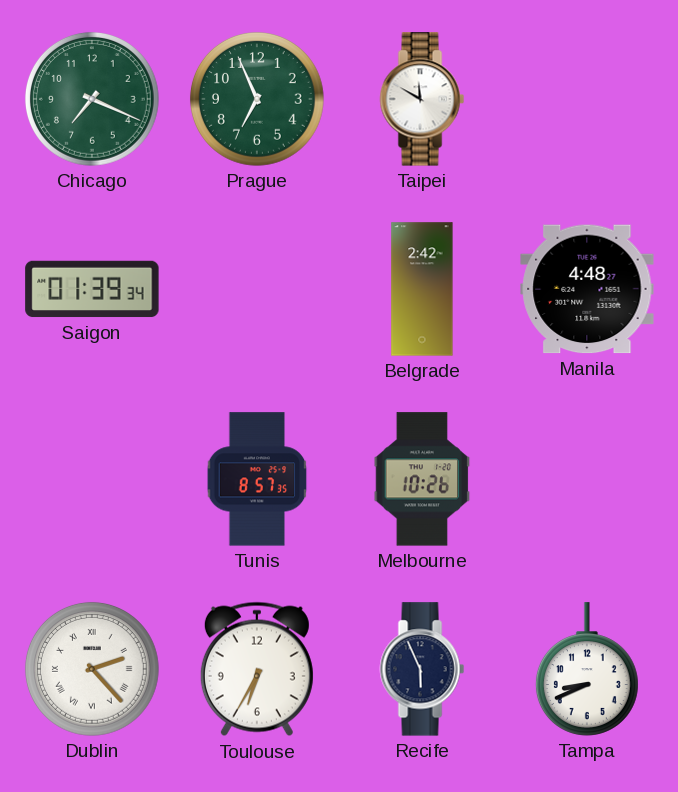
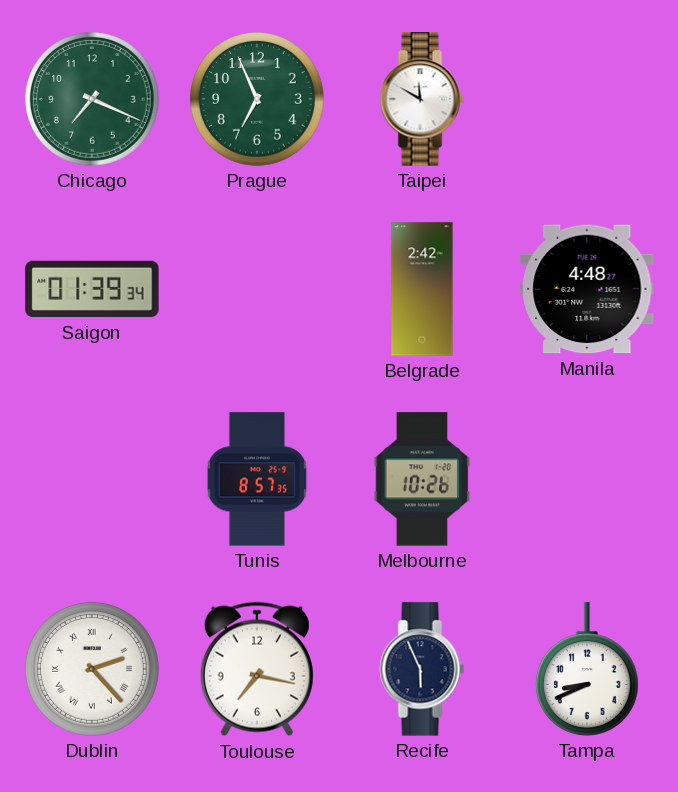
Toulouse: 6:35 -> 7:17 (257, 669)
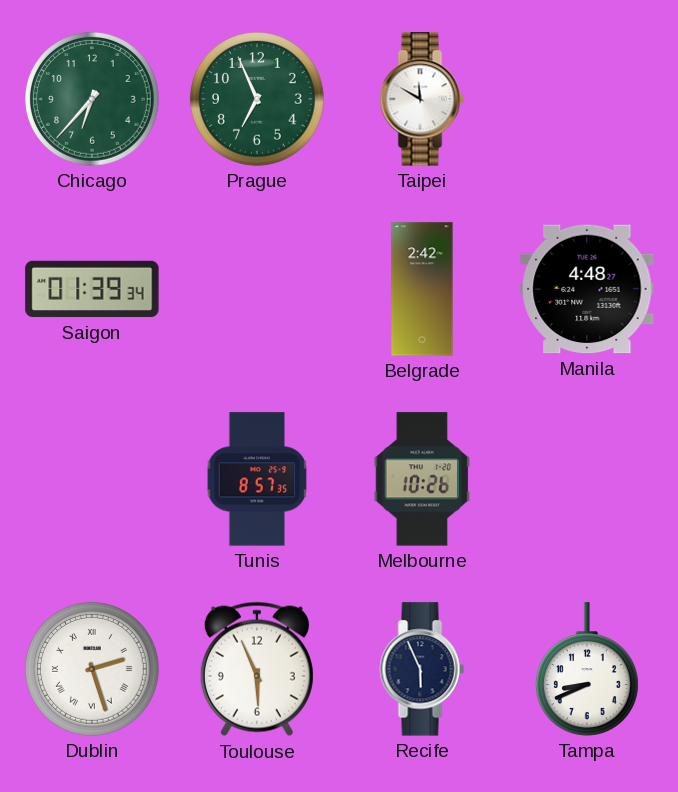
Chicago: 7:19 -> 6:37 (92, 99)
Dublin: 2:23 -> 2:27 (92, 669)
Toulouse: 7:17 -> 5:56 (257, 669)
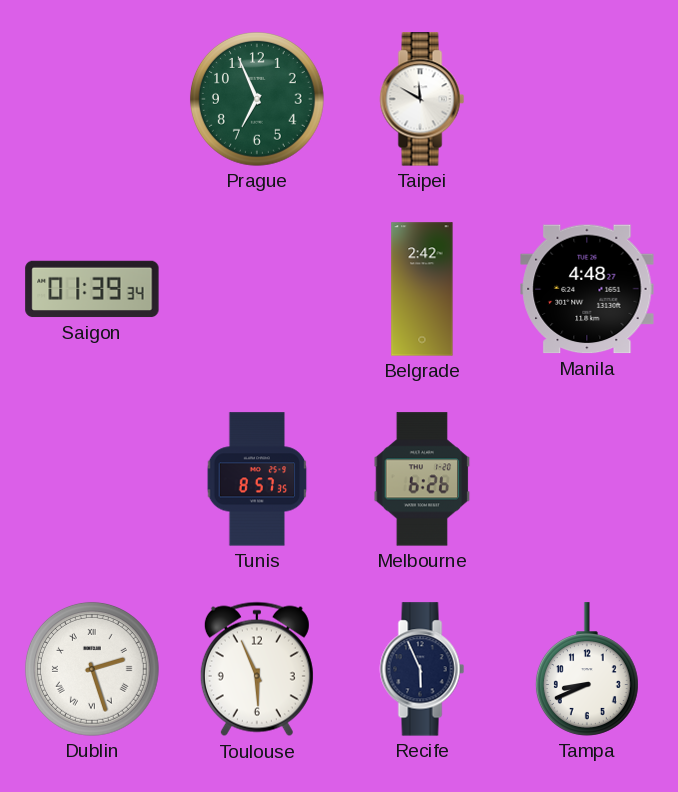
Chicago: 6:37 -> none (92, 99)
Melbourne: 10:26 -> 6:26 (422, 479)
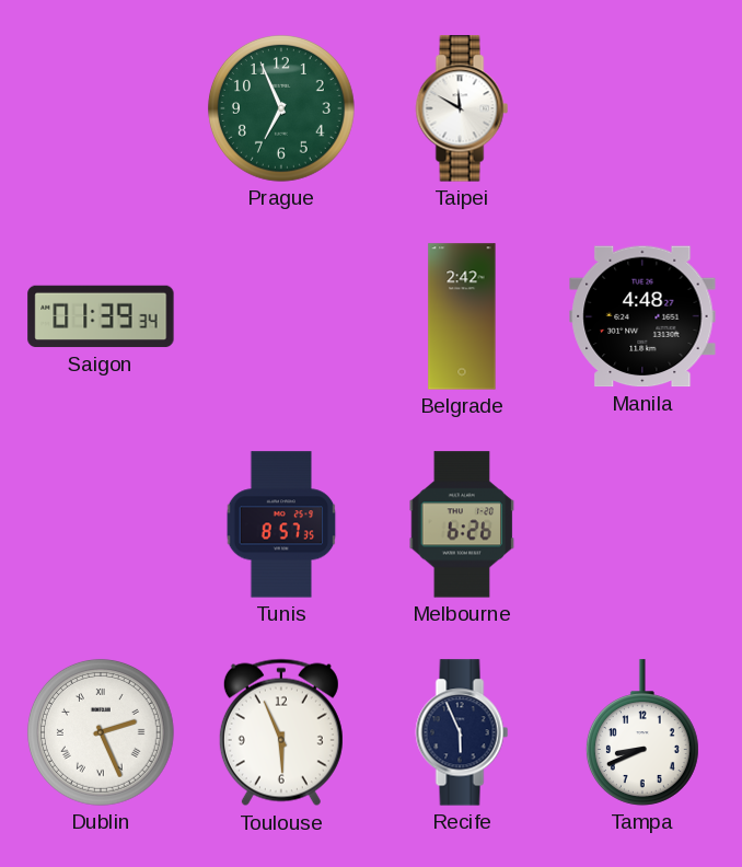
Dublin: 2:27 -> 2:26 (101, 732)
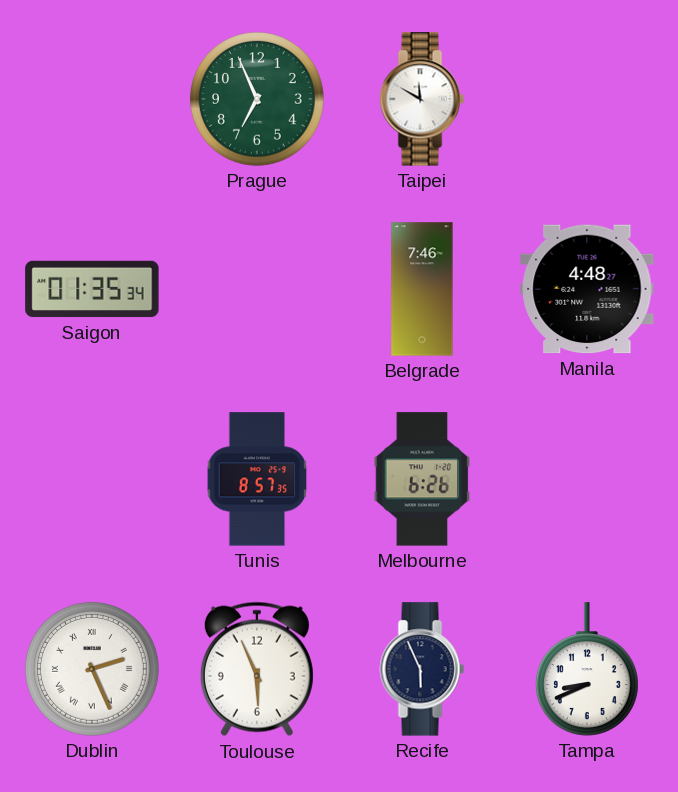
Saigon: 01:39 -> 01:35 (92, 289)
Belgrade: 2:42 -> 7:46 (422, 289)
